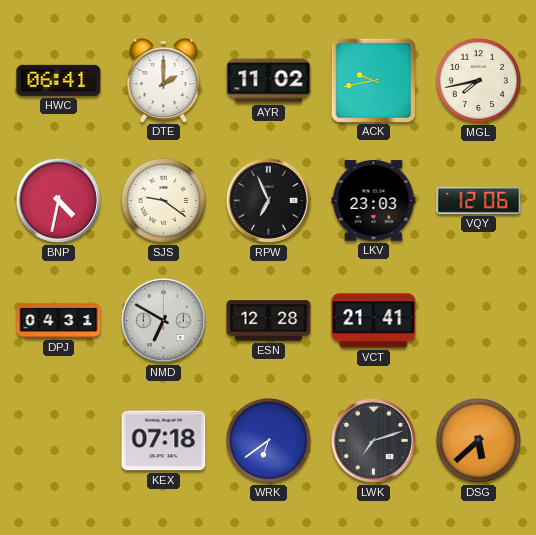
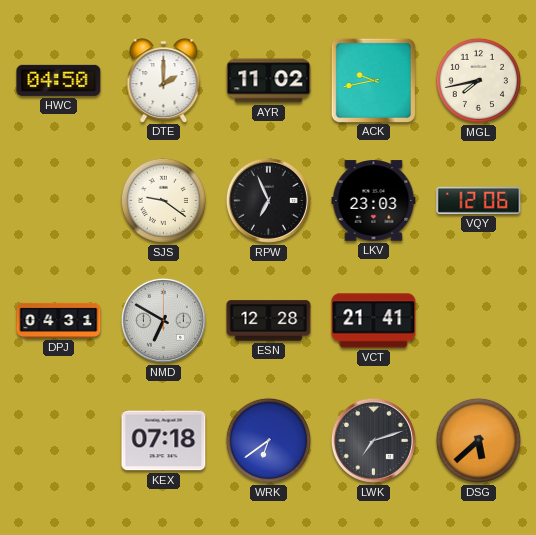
HWC: 06:41 -> 04:50 (59, 80)
BNP: 4:32 -> none (58, 200)
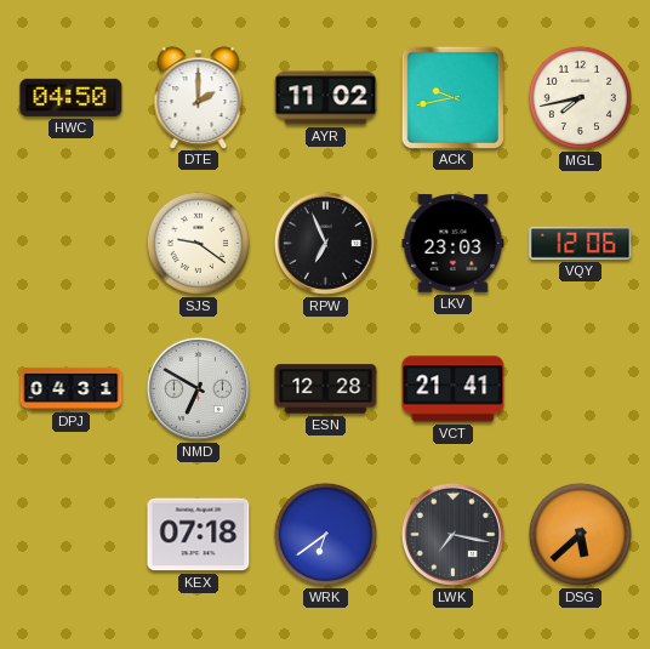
LWK: 7:12 -> 7:17 (452, 534)
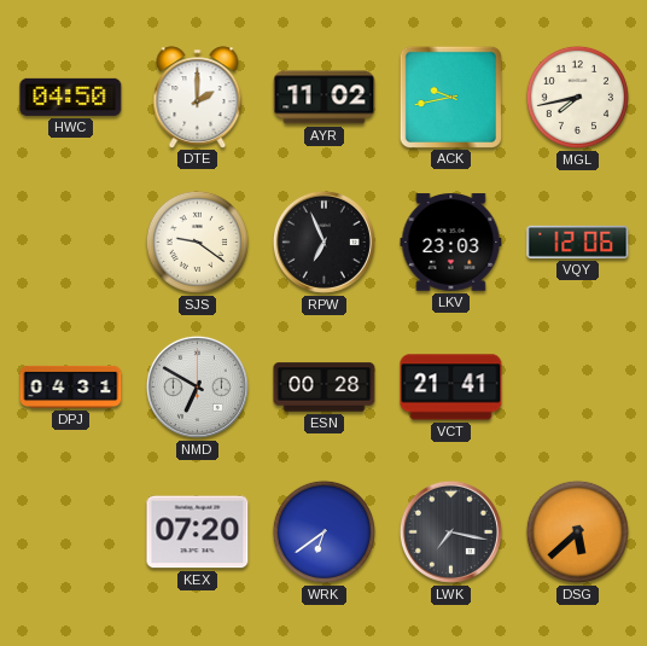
ESN: 12:28 -> 00:28 (325, 388)
KEX: 07:18 -> 07:20 (198, 532)
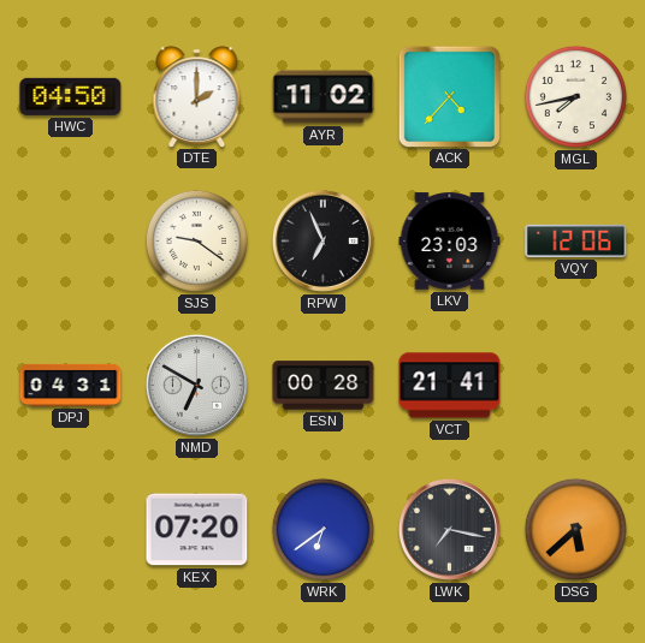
ACK: 9:43 -> 4:37 (449, 96)
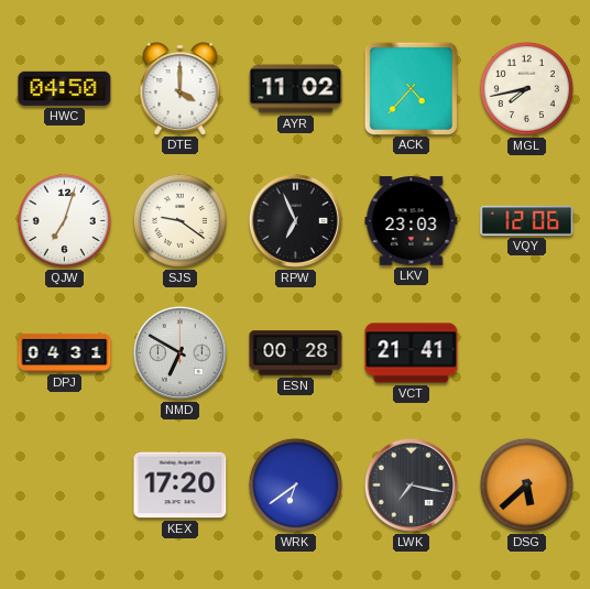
DTE: 2:00 -> 4:00 (181, 88)
QJW: none -> 7:03 (64, 220)
KEX: 07:20 -> 17:20 (181, 486)
